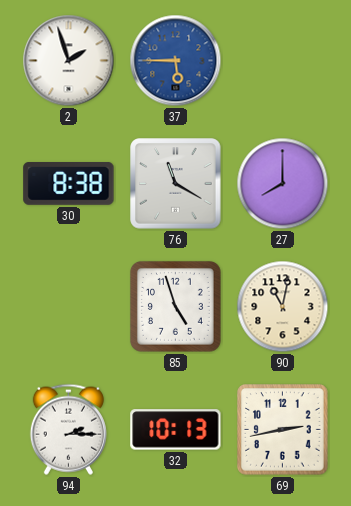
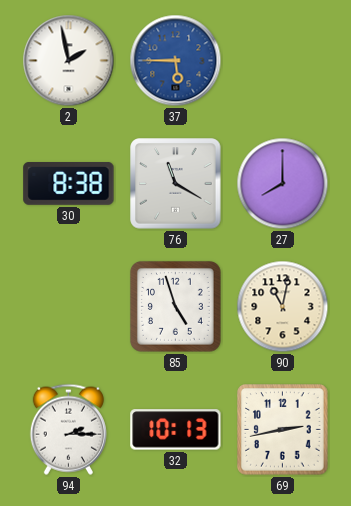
2: 1:57 -> 1:58 (69, 61)
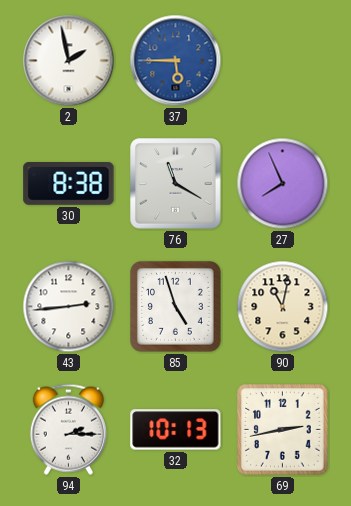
27: 8:00 -> 7:56 (283, 184)
43: none -> 2:44 (69, 307)
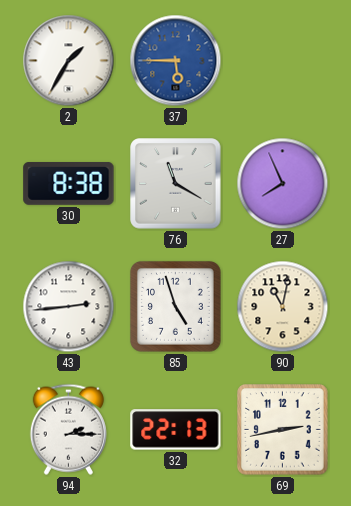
2: 1:58 -> 1:35 (69, 61)
32: 10:13 -> 22:13 (176, 430)
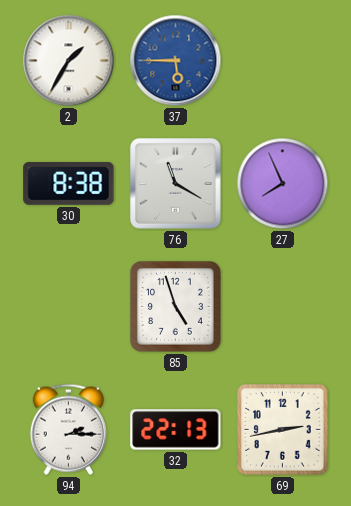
43: 2:44 -> none (69, 307)
90: 11:02 -> none (283, 307)
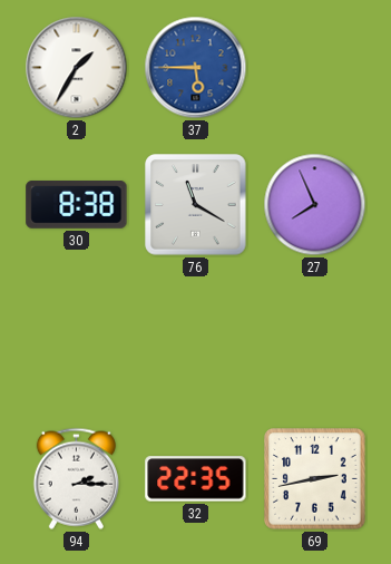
85: 4:57 -> none (175, 306)
32: 22:13 -> 22:35 (196, 479)
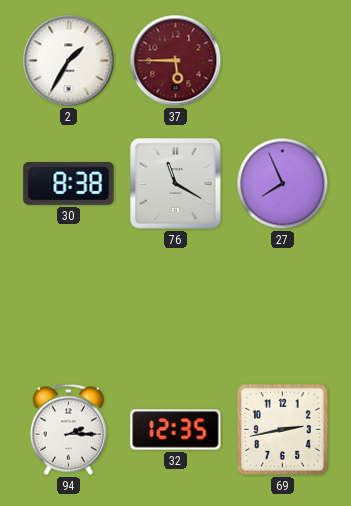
37 dial: blue -> burgundy (176, 61)
32: 22:35 -> 12:35 (176, 430)
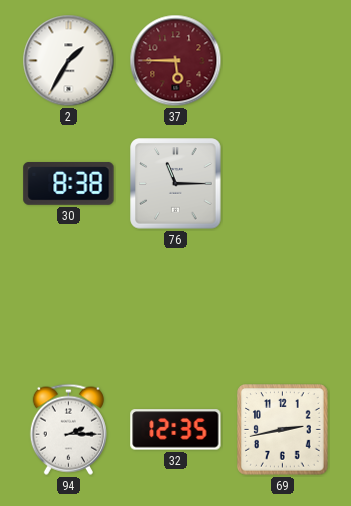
76: 11:20 -> 11:15 (176, 184)
27: 7:56 -> none (283, 184)
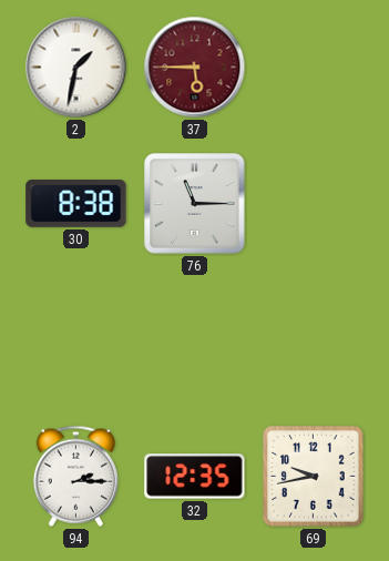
2: 1:35 -> 1:32 (76, 68)
69: 2:43 -> 9:43 (314, 477)
